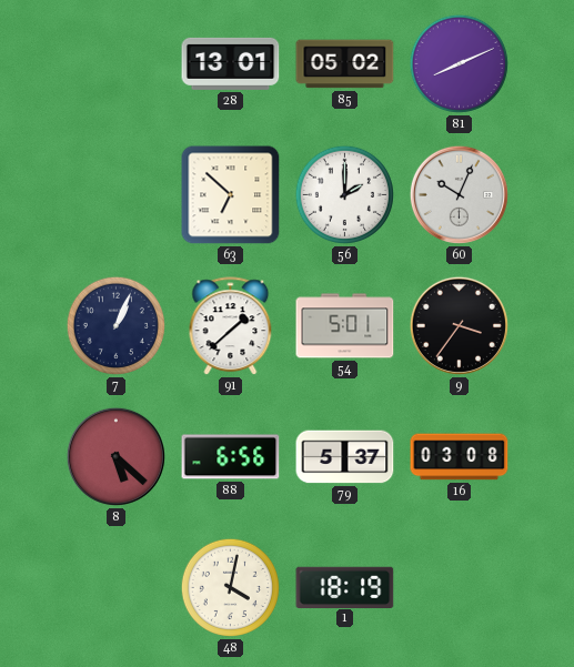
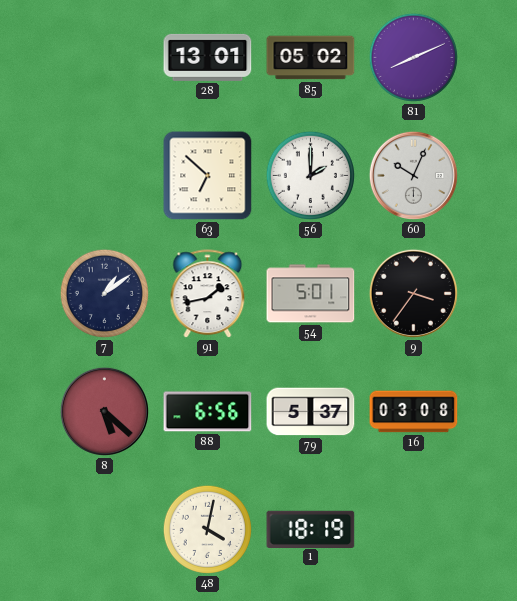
7: 1:04 -> 1:09 (104, 293)
91: 1:38 -> 1:43 (208, 294)
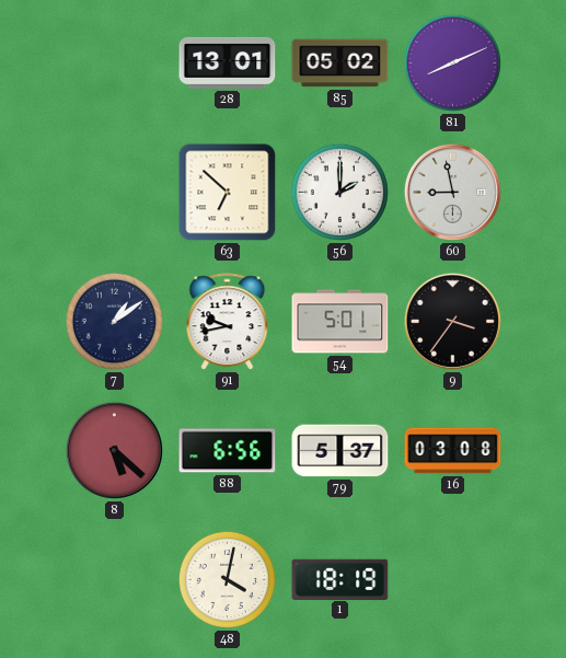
60: 10:04 -> 8:58 (452, 192)
91: 1:43 -> 9:43 (228, 322)
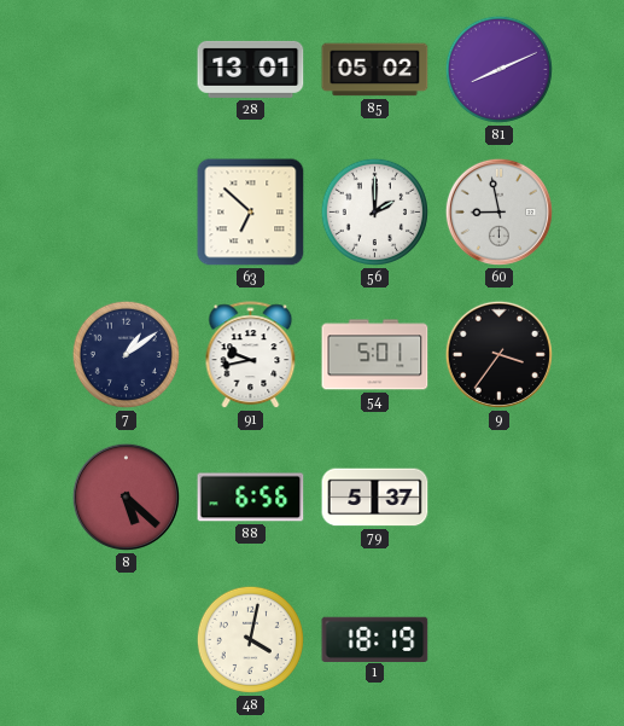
16: 03:08 -> none (453, 451)
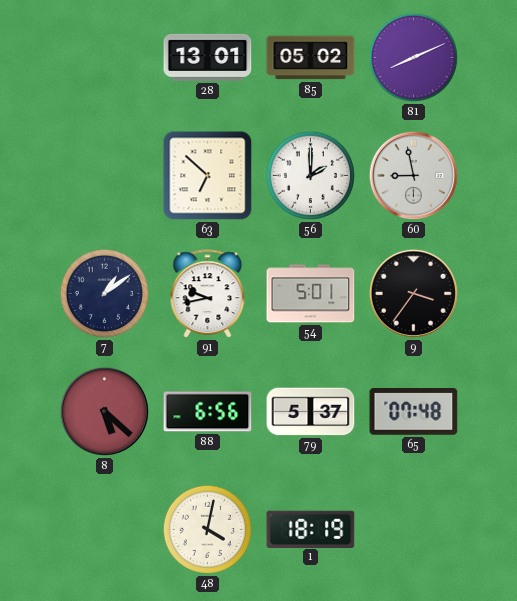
65: none -> 07:48 (414, 412)
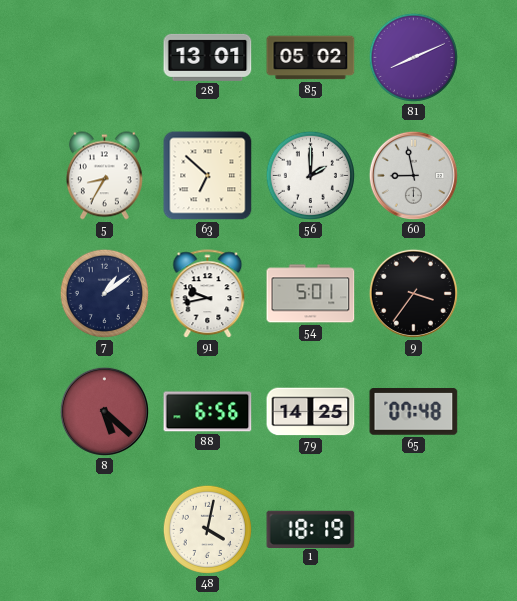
5: none -> 8:35 (104, 176)
79: 5:37 -> 14:25 (311, 412)
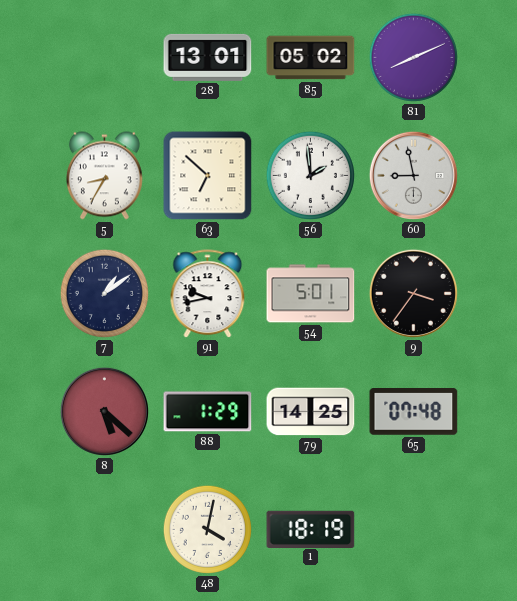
56: 2:00 -> 1:59 (310, 175)
88: 6:56 -> 1:29 (208, 412)
